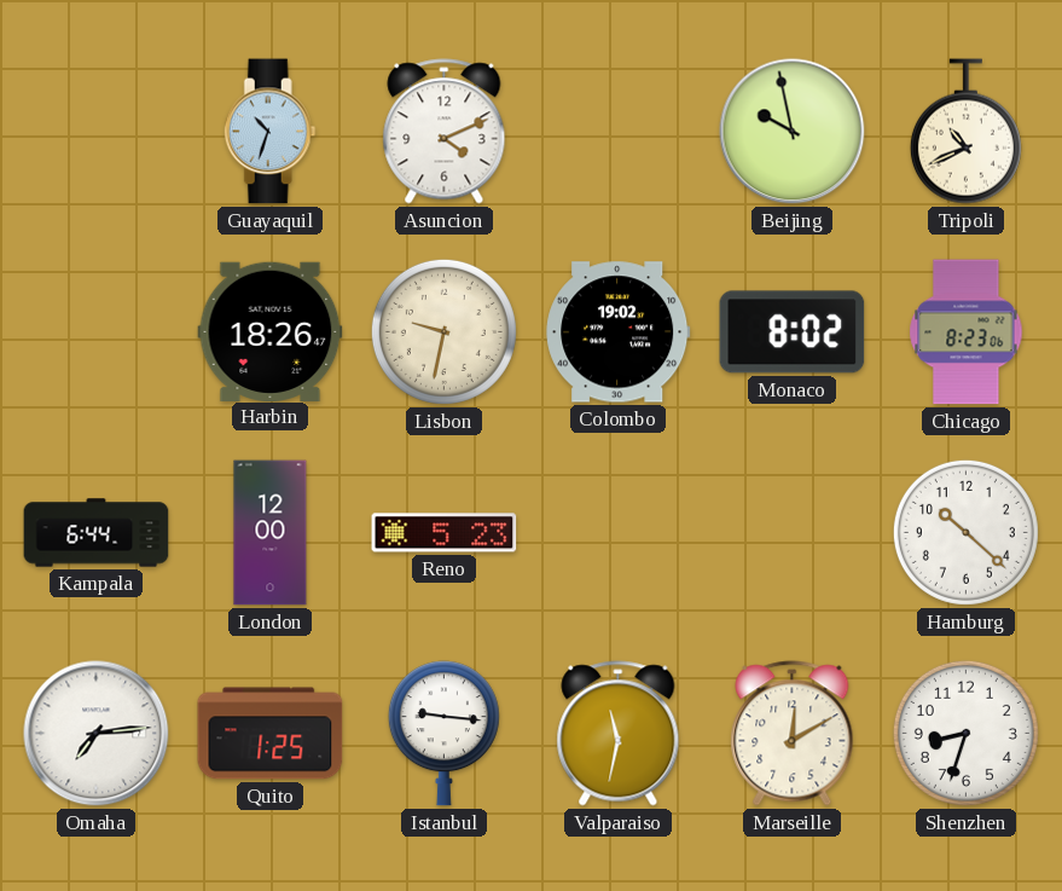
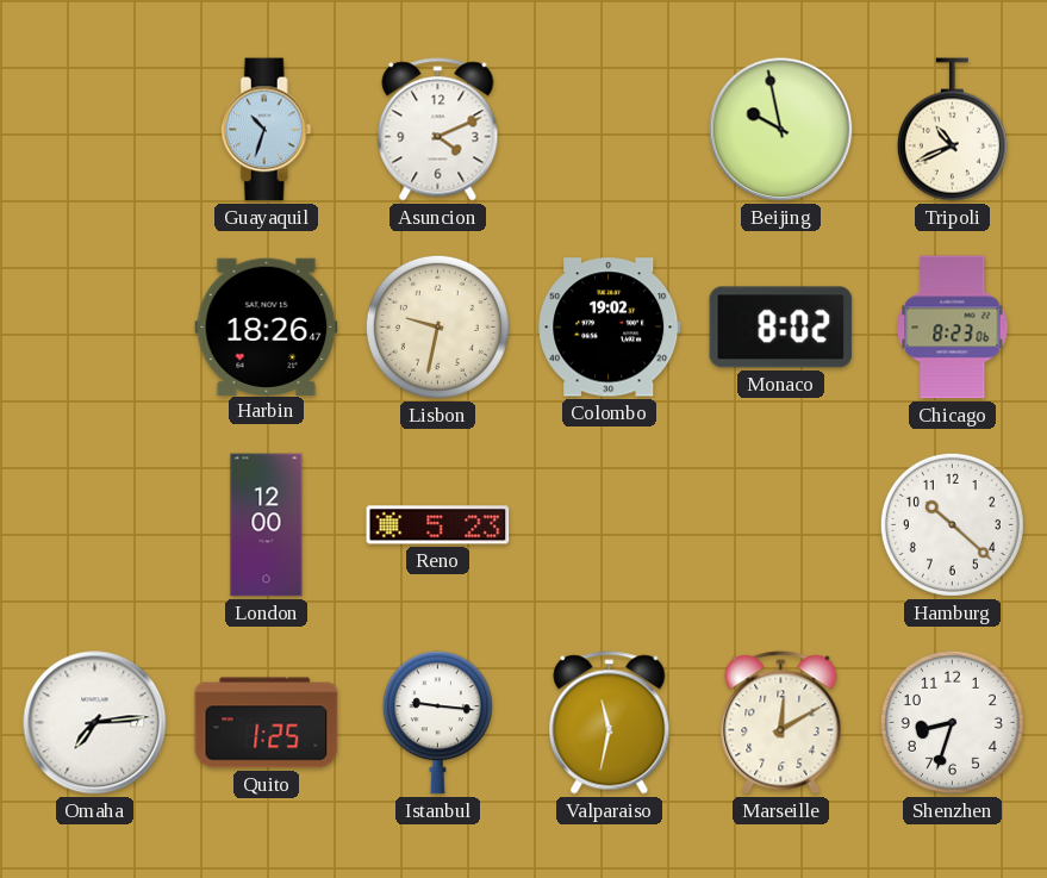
Kampala: 6:44 -> none (97, 533)
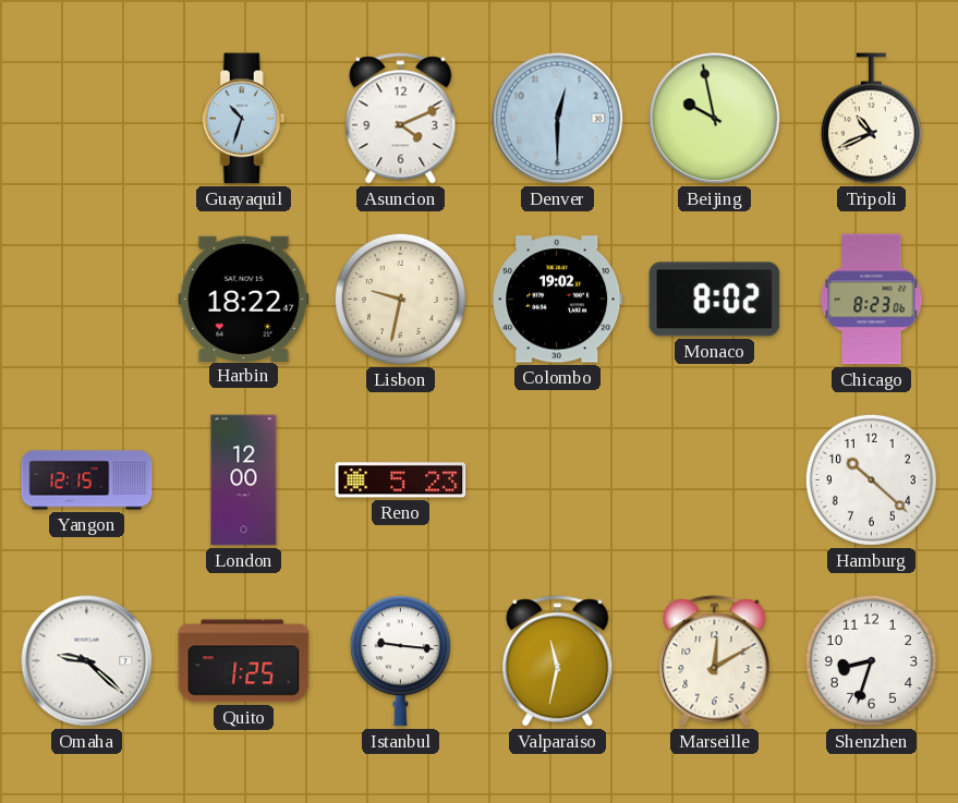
Denver: none -> 12:30 (558, 119)
Harbin: 18:26 -> 18:22 (244, 299)
Yangon: none -> 12:15 (87, 480)
Omaha: 7:14 -> 9:22 (87, 661)
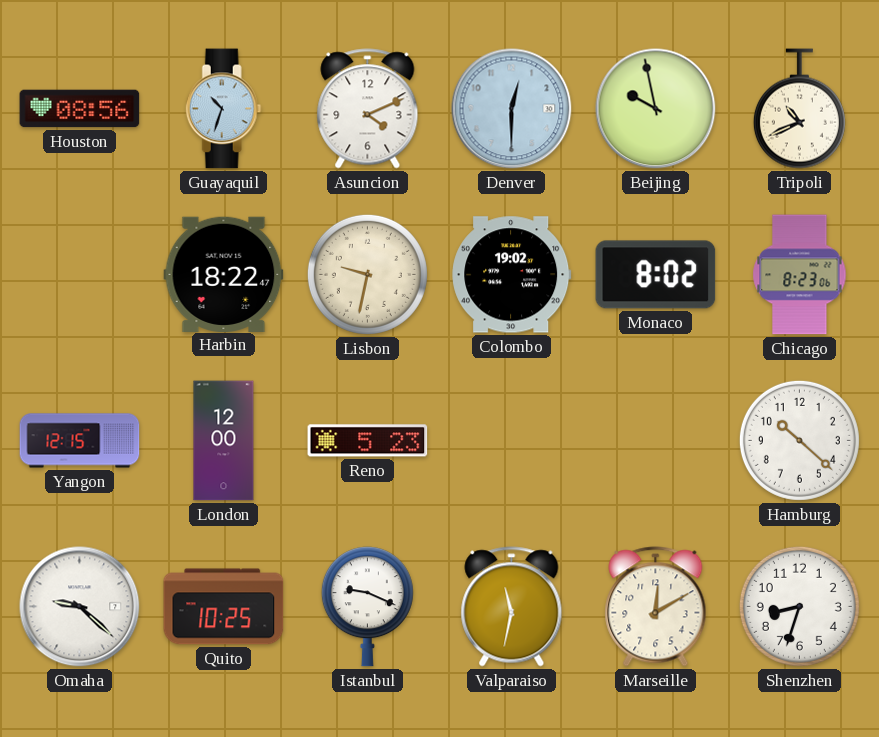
Houston: none -> 08:56 (80, 109)
Quito: 1:25 -> 10:25 (224, 607)
Istanbul: 9:16 -> 9:19 (367, 607)
